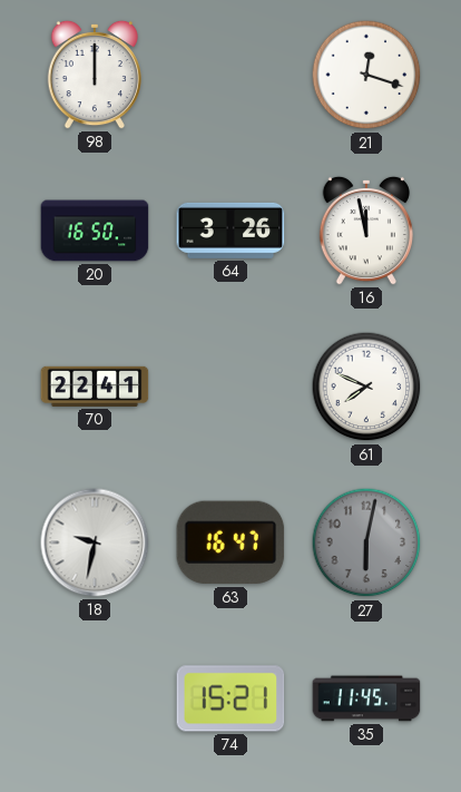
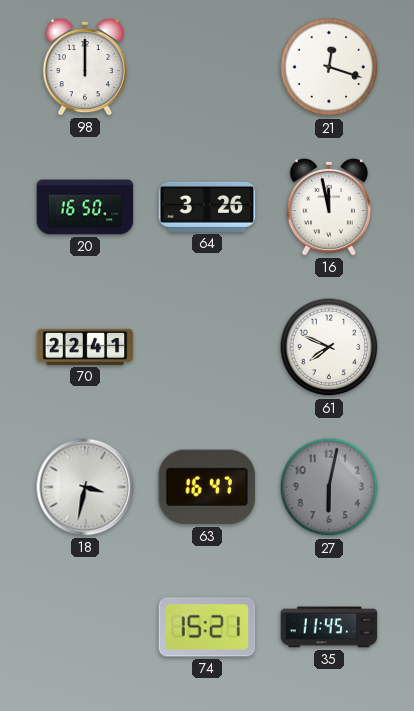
18: 9:32 -> 3:32 (85, 487)
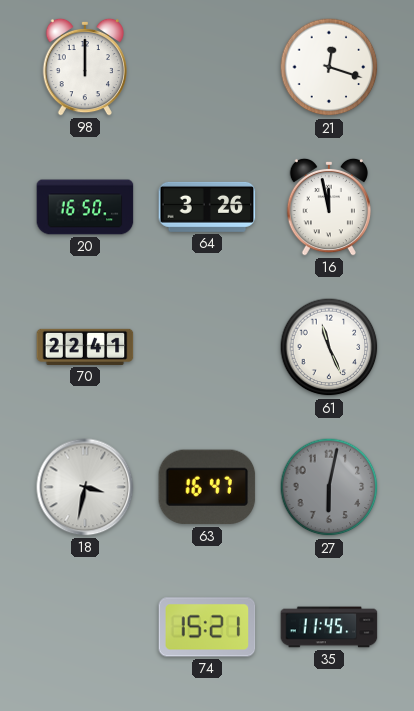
61: 7:49 -> 11:26 (329, 347)
